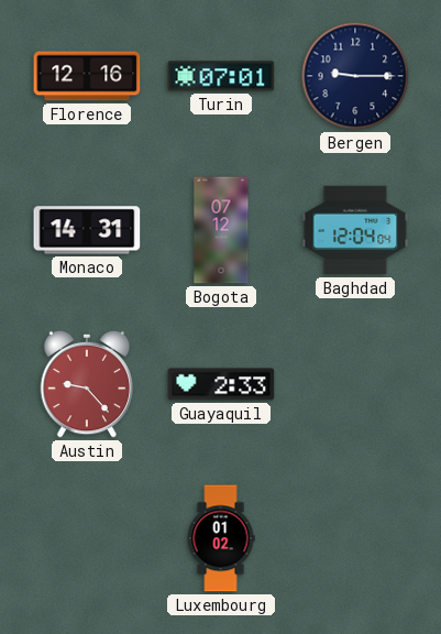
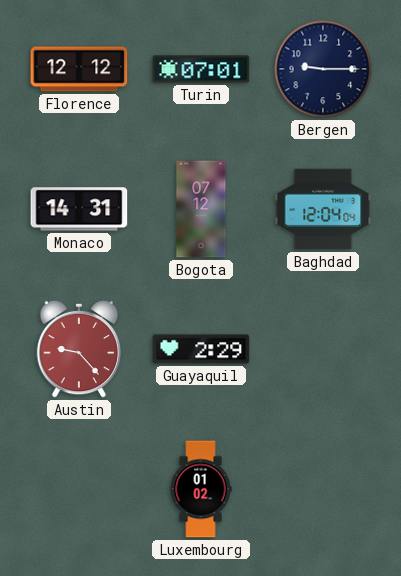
Florence: 12:16 -> 12:12 (79, 69)
Guayaquil: 2:33 -> 2:29 (201, 349)
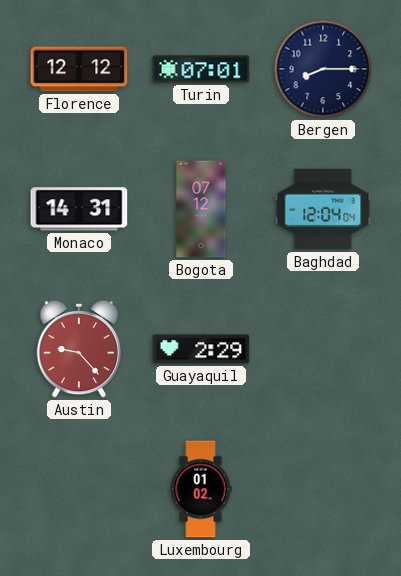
Bergen: 9:15 -> 8:15 (323, 69)
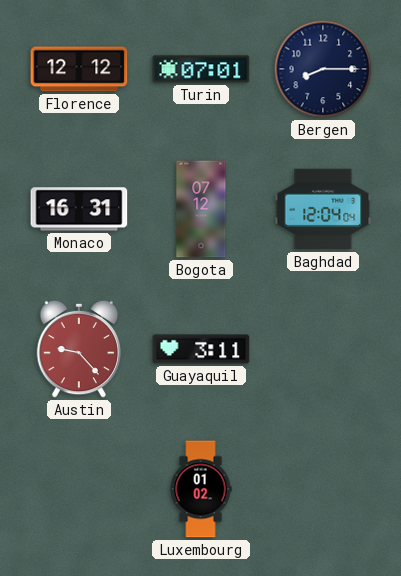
Monaco: 14:31 -> 16:31 (79, 209)
Guayaquil: 2:29 -> 3:11 (201, 349)
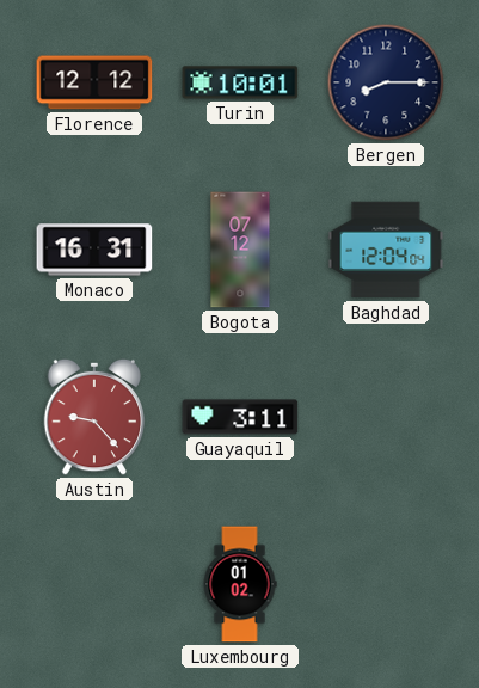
Turin: 07:01 -> 10:01 (240, 82)
